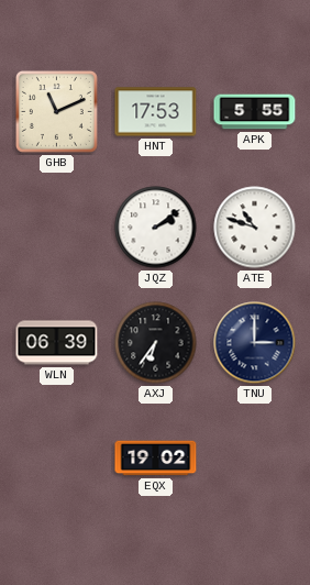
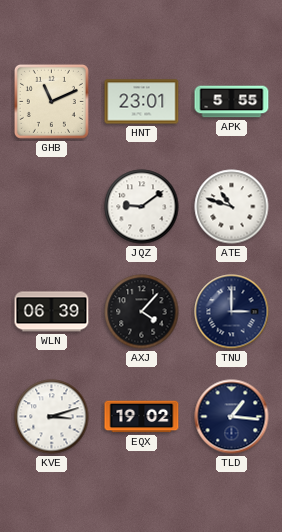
HNT: 17:53 -> 23:01 (142, 102)
JQZ: 2:09 -> 9:09 (142, 207)
AXJ: 6:36 -> 4:07 (142, 312)
KVE: none -> 3:12 (52, 417)
TLD: none -> 1:16 (232, 417)
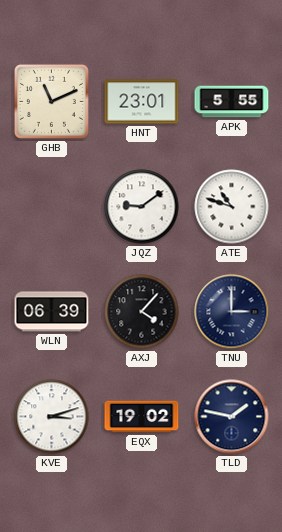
TLD: 1:16 -> 1:47 (232, 417)
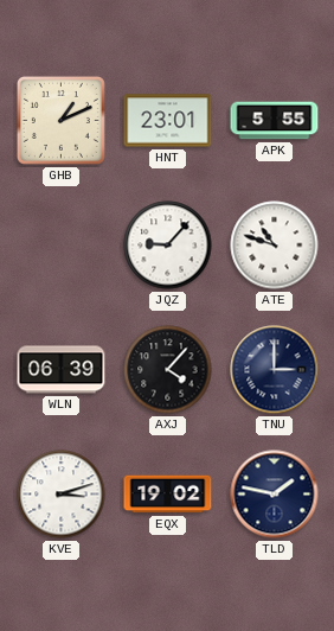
GHB: 11:11 -> 1:11 (60, 120)
JQZ: 9:09 -> 9:07 (168, 246)
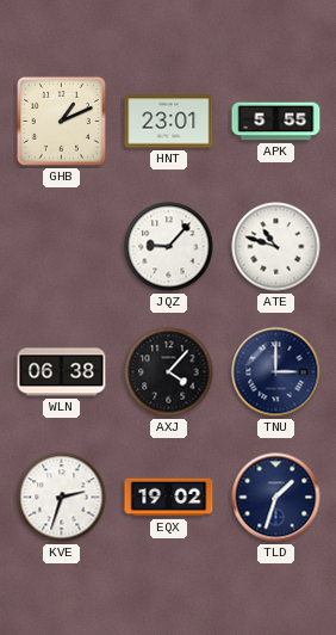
WLN: 06:39 -> 06:38 (62, 372)
KVE: 3:12 -> 2:33 (62, 498)
TLD: 1:47 -> 1:33 (276, 498)
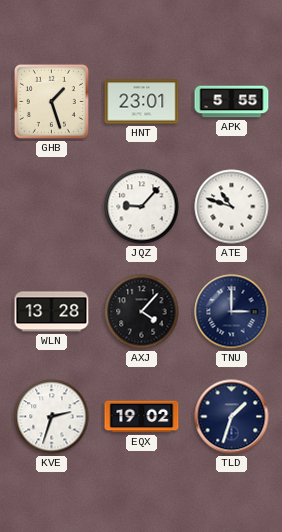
GHB: 1:11 -> 1:27 (51, 101)
WLN: 06:38 -> 13:28 (52, 312)
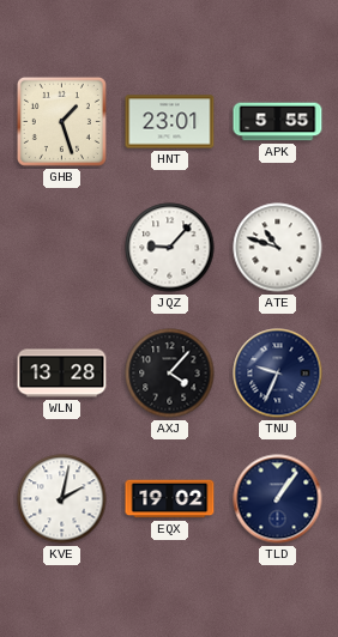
TNU: 3:00 -> 9:34 (278, 374)
KVE: 2:33 -> 2:02 (62, 499)
TLD: 1:33 -> 1:06 (278, 499)
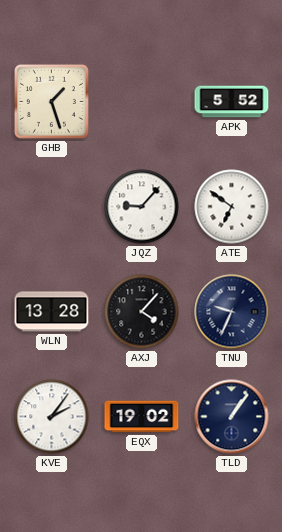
HNT: 23:01 -> none (170, 122)
APK: 5:55 -> 5:52 (232, 102)
ATE: 10:48 -> 6:51 (232, 207)
KVE: 2:02 -> 2:06 (52, 417)
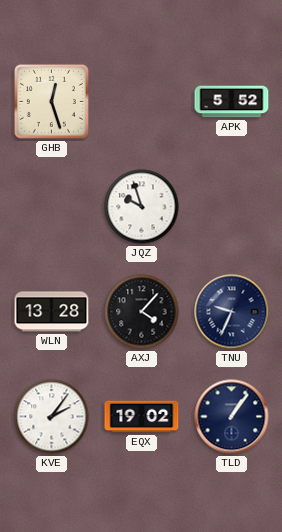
GHB: 1:27 -> 12:27 (51, 101)
JQZ: 9:07 -> 9:57 (142, 207)
ATE: 6:51 -> none (232, 207)
